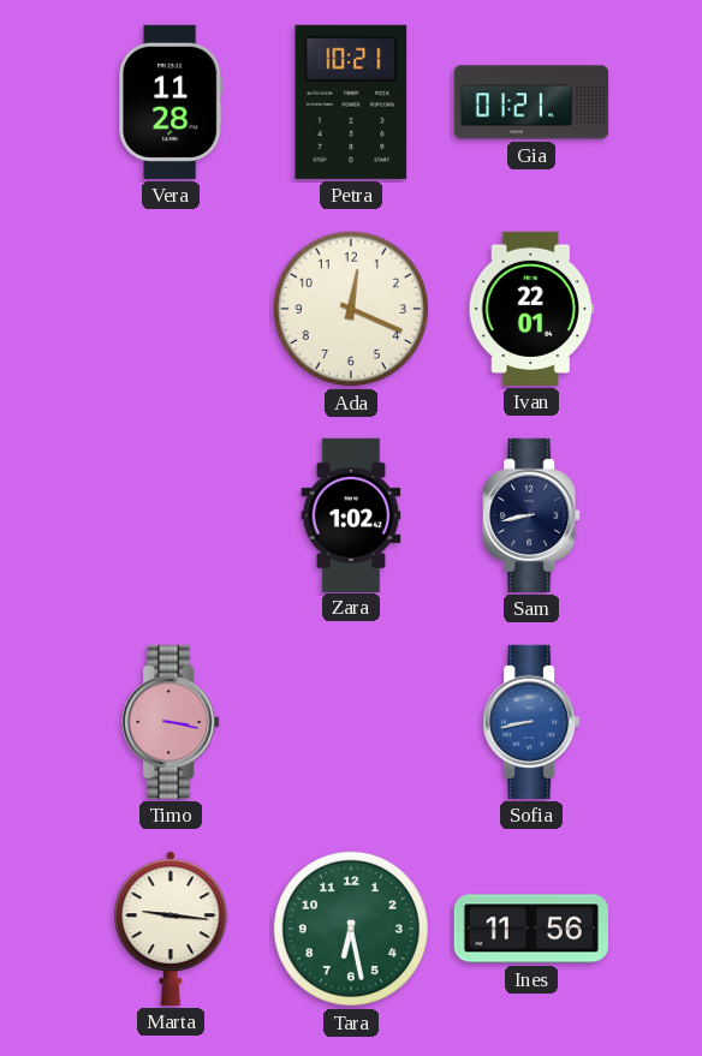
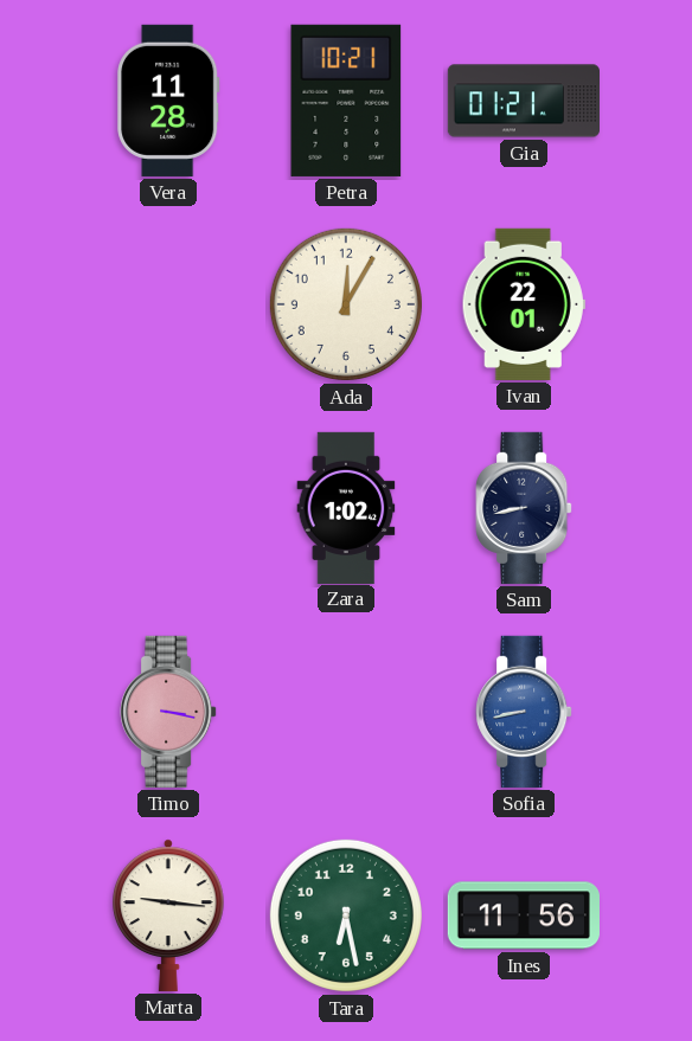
Ada: 12:19 -> 12:05 (346, 304)
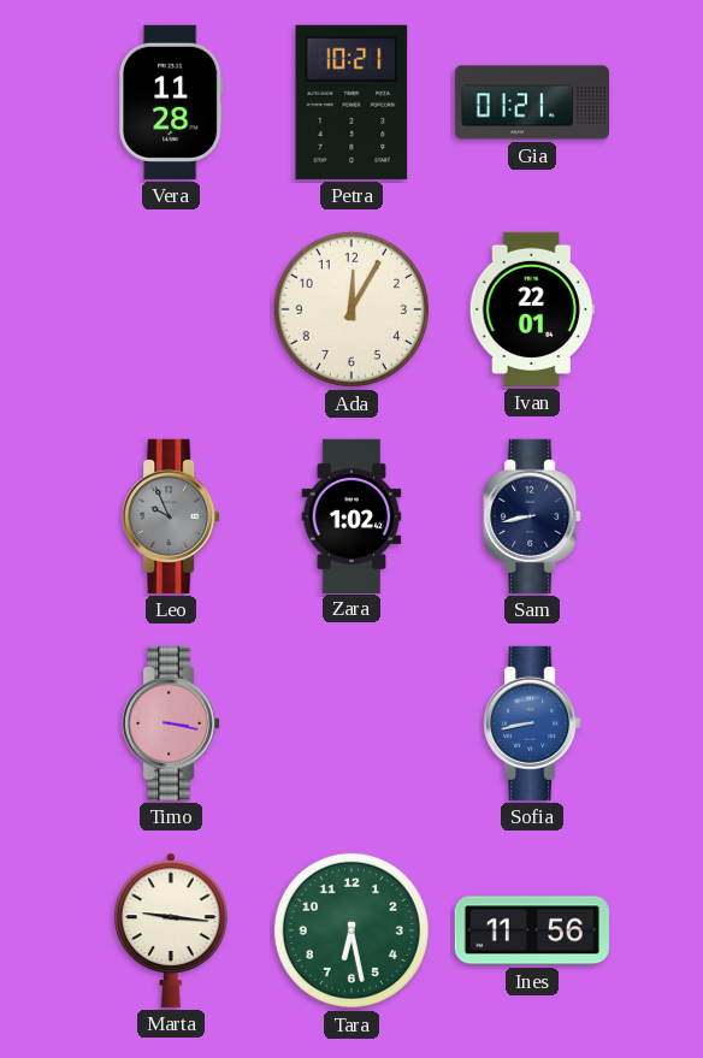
Leo: none -> 9:56 (171, 516)
